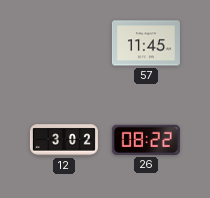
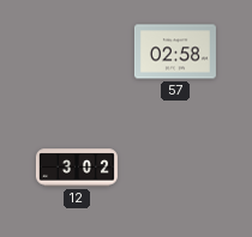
57: 11:45 -> 02:58 (175, 51)
26: 08:22 -> none (146, 140)
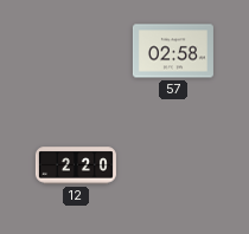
12: 3:02 -> 2:20 (76, 165)
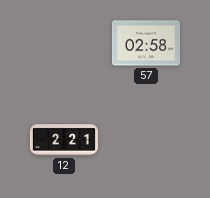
12: 2:20 -> 2:21 (64, 140)
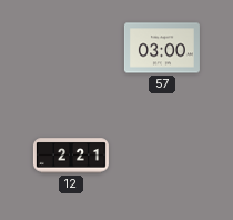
57: 02:58 -> 03:00 (162, 48)
